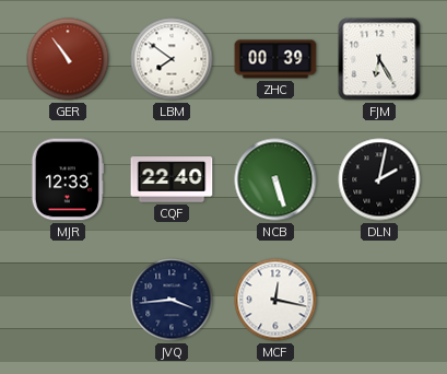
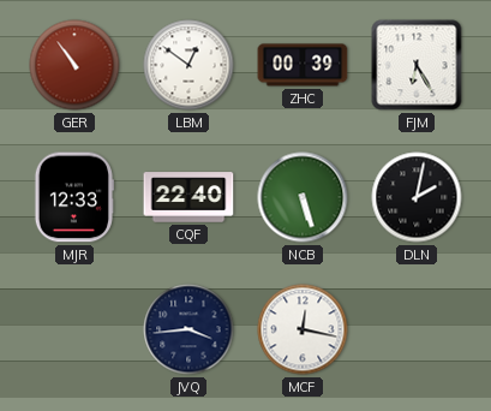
LBM: 7:51 -> 12:51 (188, 65)
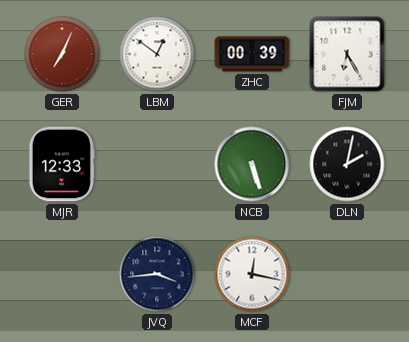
GER: 10:54 -> 7:04 (62, 54)
CQF: 22:40 -> none (188, 197)
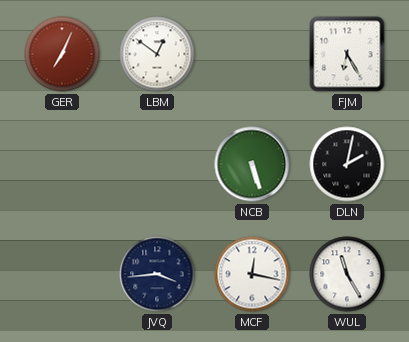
ZHC: 00:39 -> none (252, 54)
MJR: 12:33 -> none (61, 164)
WUL: none -> 11:25 (347, 274)
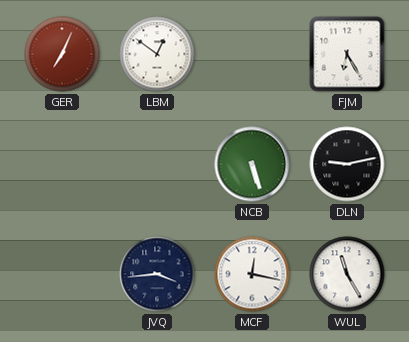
DLN: 2:02 -> 9:13 (347, 164)
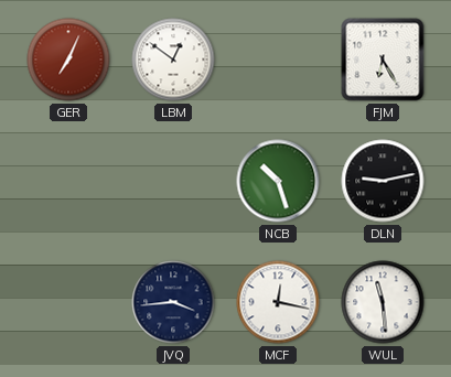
NCB: 5:27 -> 10:27 (278, 181)
WUL: 11:25 -> 11:29 (383, 302)
